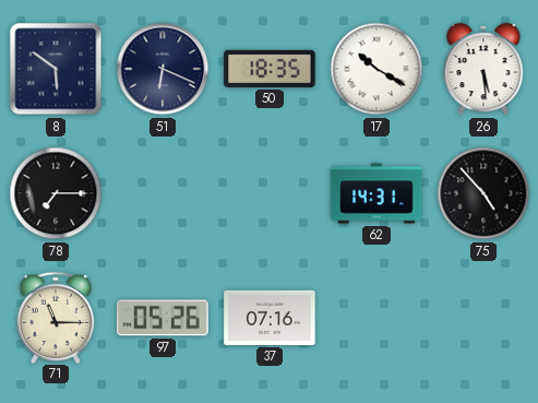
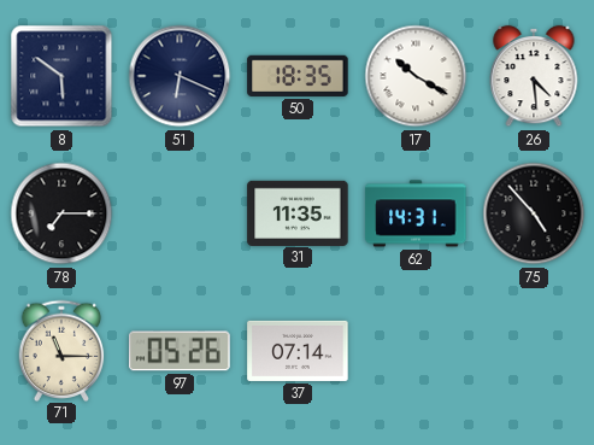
26: 5:29 -> 4:29 (534, 76)
31: none -> 11:35 (298, 212)
37: 07:16 -> 07:14 (298, 351)
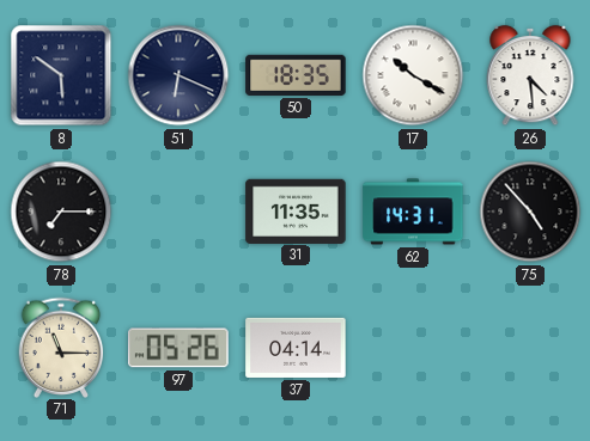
37: 07:14 -> 04:14 (296, 348)
